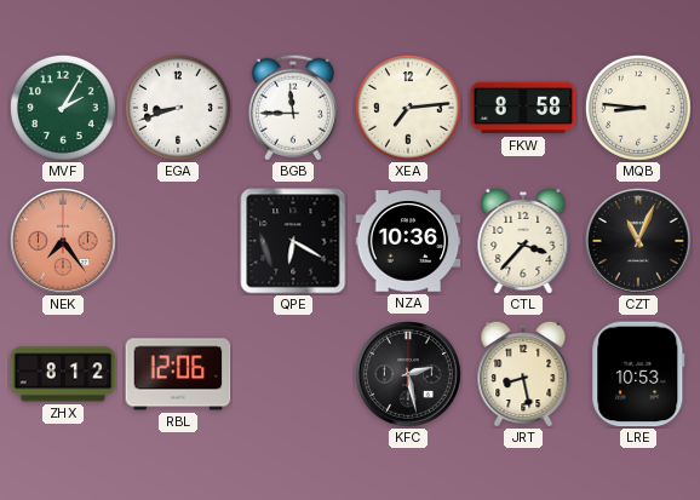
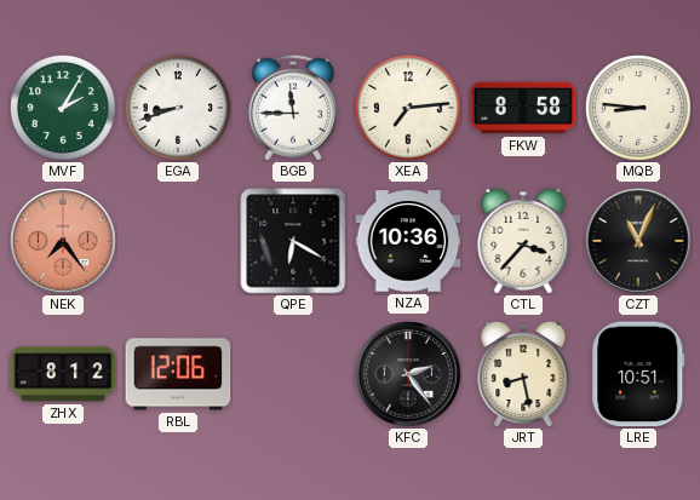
KFC: 2:28 -> 2:24 (409, 375)
LRE: 10:53 -> 10:51 (638, 374)
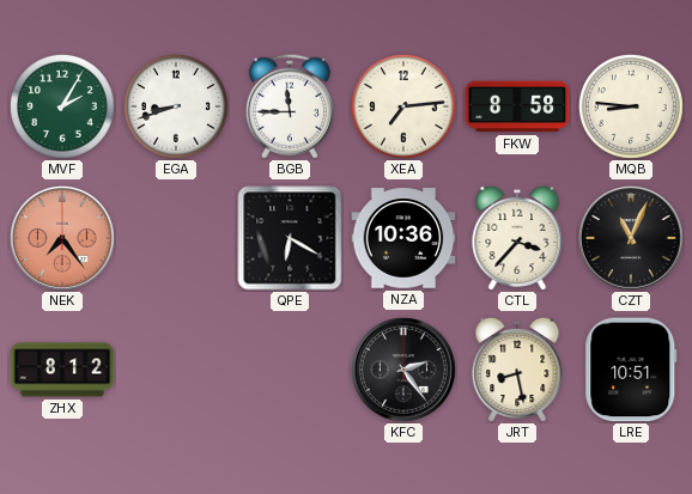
RBL: 12:06 -> none (178, 374)
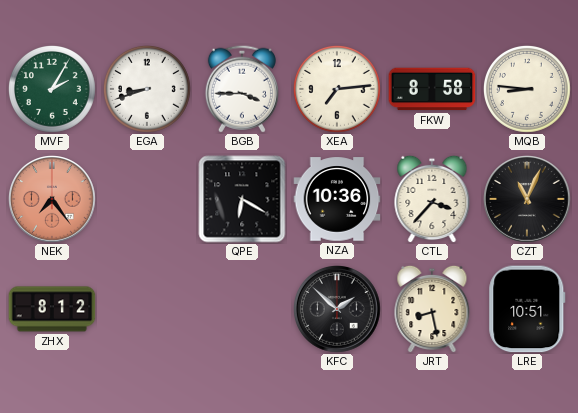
BGB: 11:45 -> 3:45 (242, 89)
KFC: 2:24 -> 1:52 (338, 310)
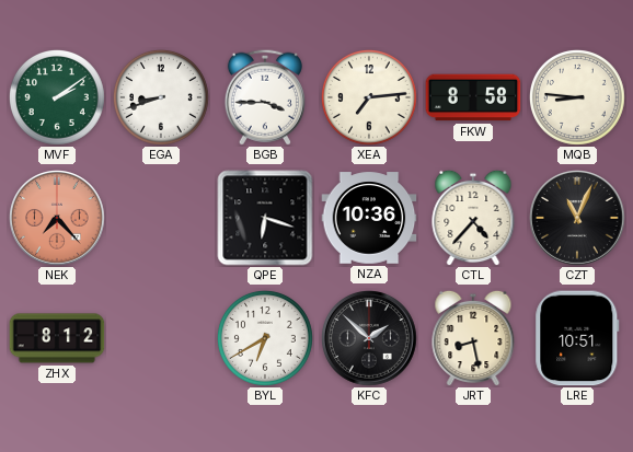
MVF: 2:05 -> 2:09 (57, 97)
NEK: 7:24 -> 7:23 (58, 219)
QPE: 6:20 -> 6:18 (265, 218)
CTL: 3:37 -> 4:37 (473, 218)
BYL: none -> 6:40 (265, 338)
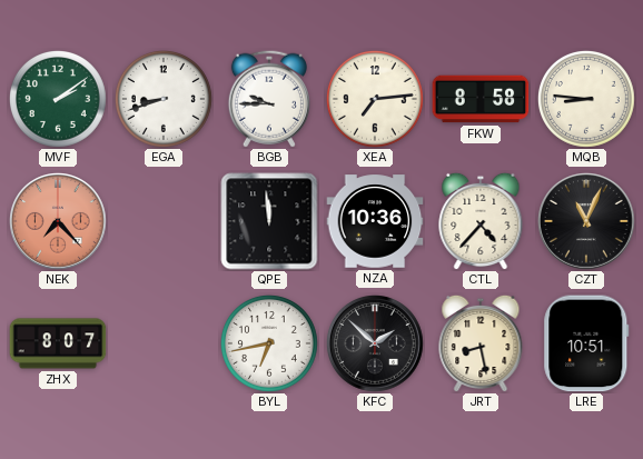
BGB: 3:45 -> 9:45 (269, 99)
QPE: 6:18 -> 11:59 (269, 221)
ZHX: 8:12 -> 8:07 (58, 343)
BYL: 6:40 -> 6:43 (269, 343)
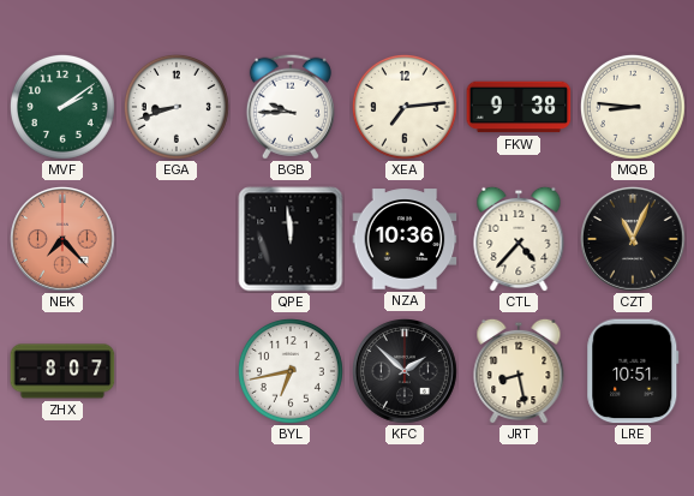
FKW: 8:58 -> 9:38 (519, 107)
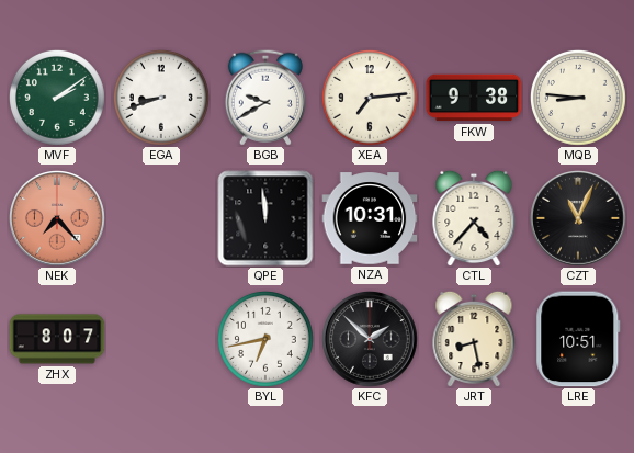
BGB: 9:45 -> 9:40 (265, 98)
NZA: 10:36 -> 10:31 (370, 218)
